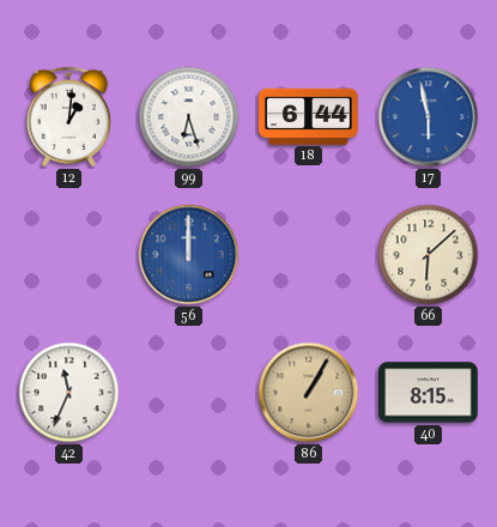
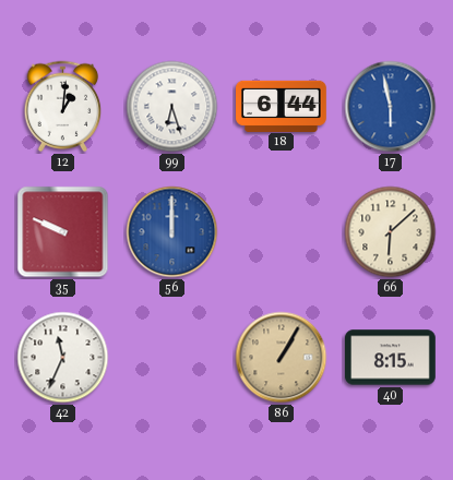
35: none -> 9:49 (63, 232)
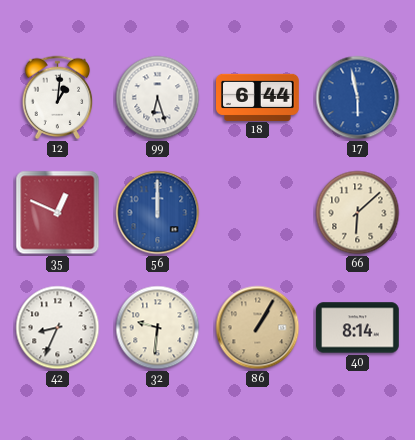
35: 9:49 -> 12:49 (58, 213)
42: 11:34 -> 8:34 (58, 328)
32: none -> 9:31 (158, 328)
40: 8:15 -> 8:14 (358, 328)
